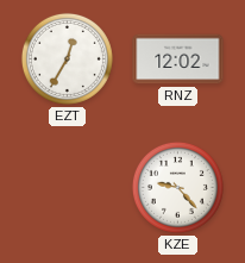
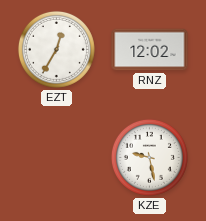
KZE: 9:23 -> 9:28 (149, 157)
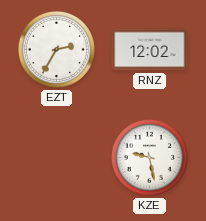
EZT: 12:35 -> 2:35 (56, 49)
